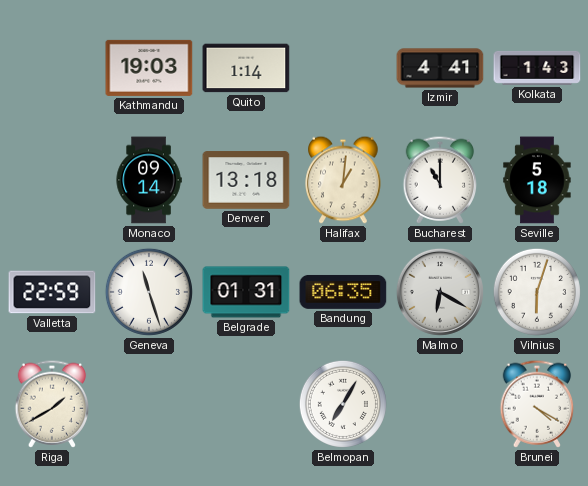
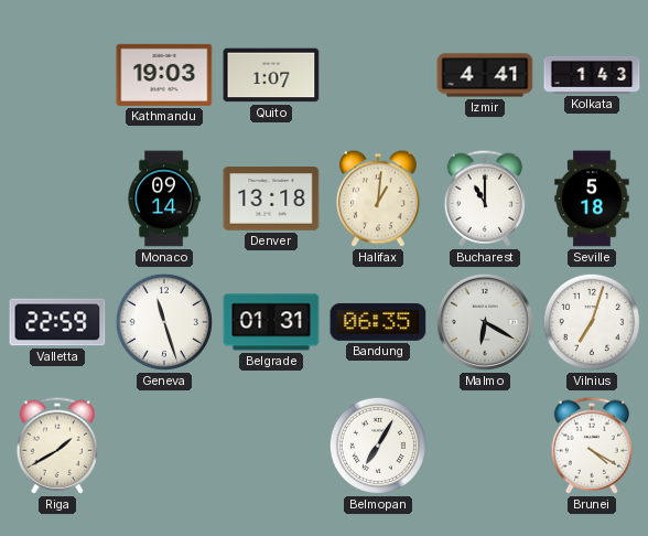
Quito: 1:14 -> 1:07 (271, 75)
Vilnius: 6:03 -> 7:03 (592, 322)
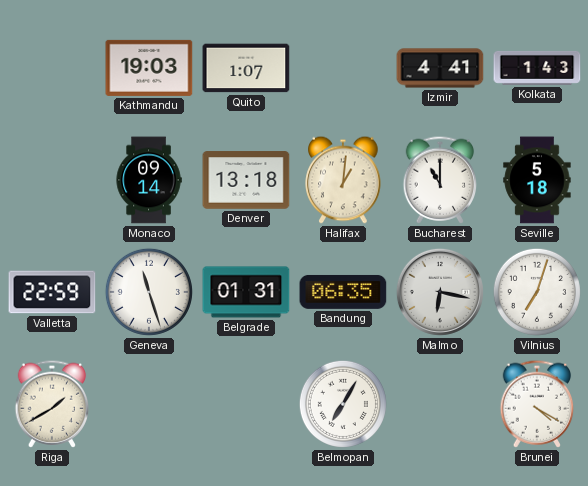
Malmo: 6:20 -> 6:17 (440, 292)
